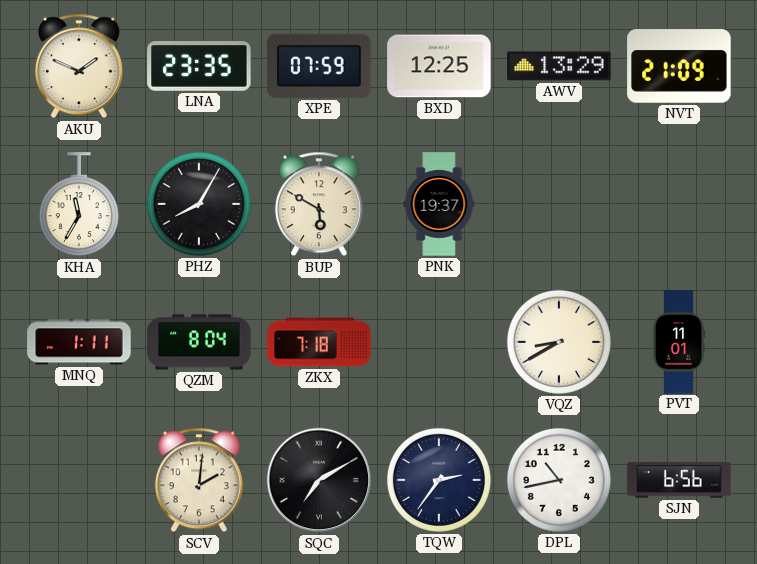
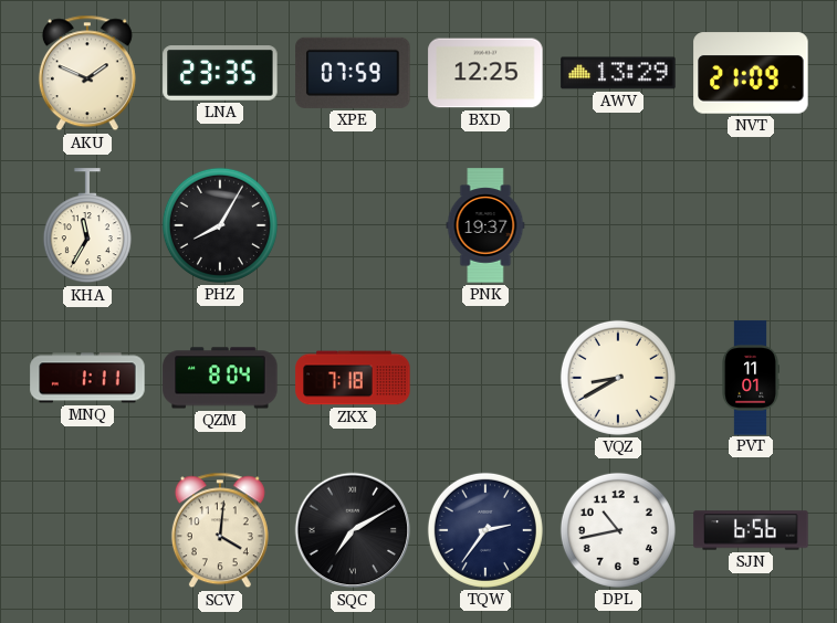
BUP: 5:50 -> none (319, 204)
SCV: 2:01 -> 4:01 (220, 530)
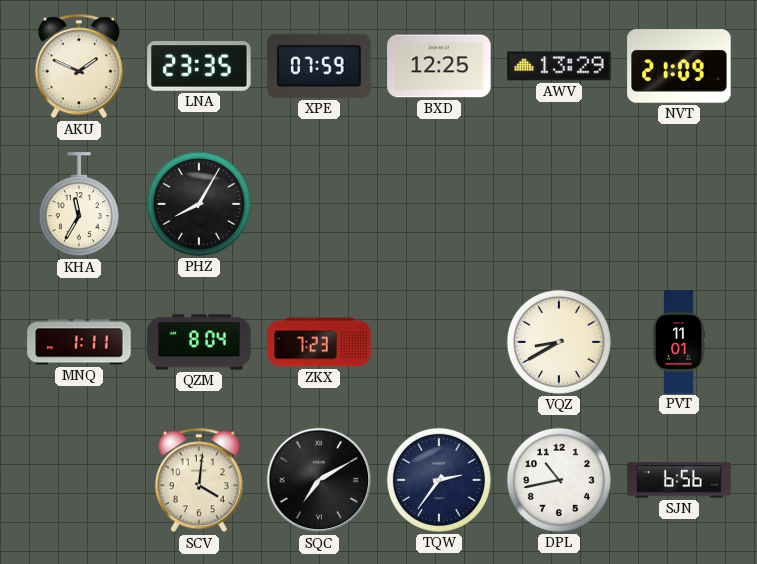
PNK: 19:37 -> none (485, 225)
ZKX: 7:18 -> 7:23 (319, 342)
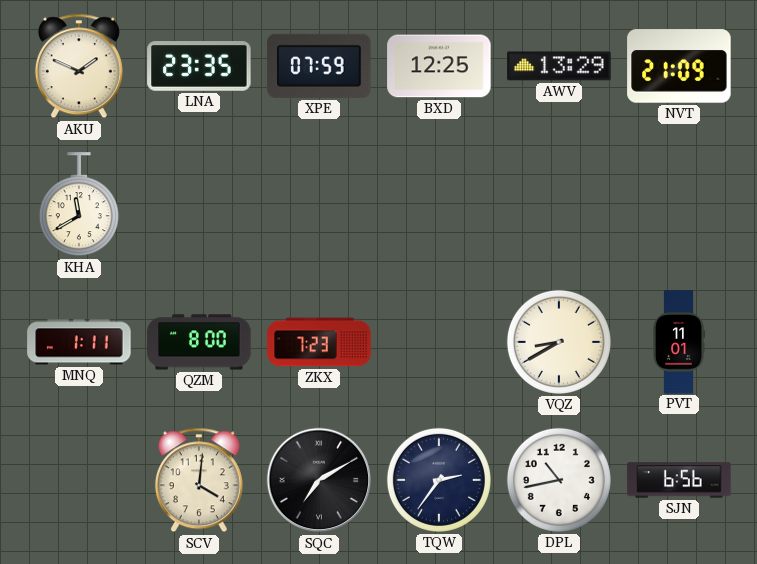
KHA: 11:35 -> 11:40 (79, 205)
PHZ: 8:05 -> none (199, 204)
QZM: 8:04 -> 8:00 (199, 342)
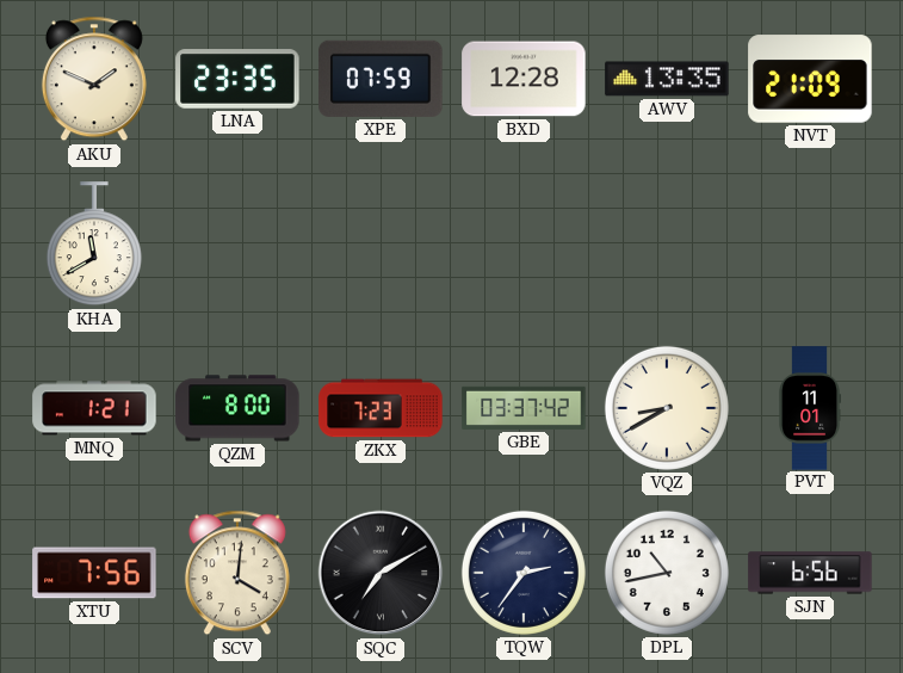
BXD: 12:25 -> 12:28 (524, 79)
AWV: 13:29 -> 13:35 (667, 79)
MNQ: 1:11 -> 1:21 (94, 408)
GBE: none -> 03:37 (524, 408)
XTU: none -> 7:56 (94, 573)
